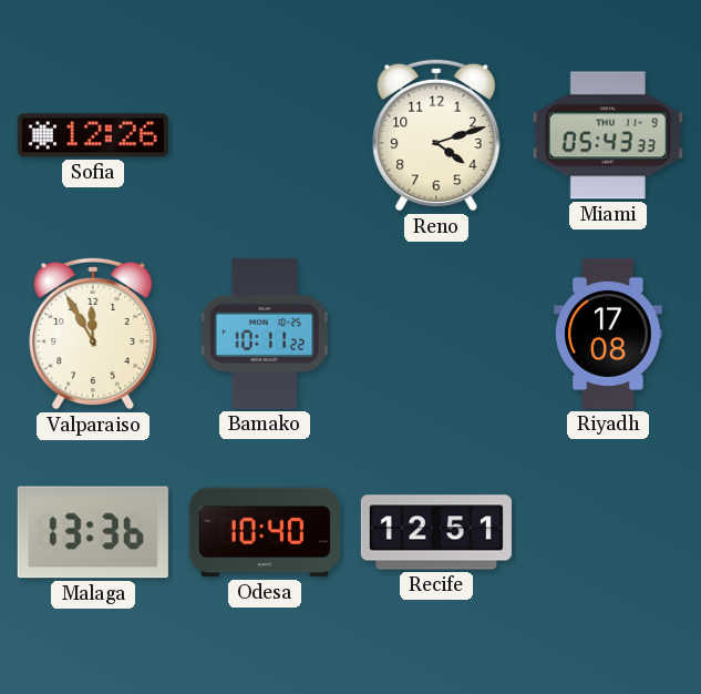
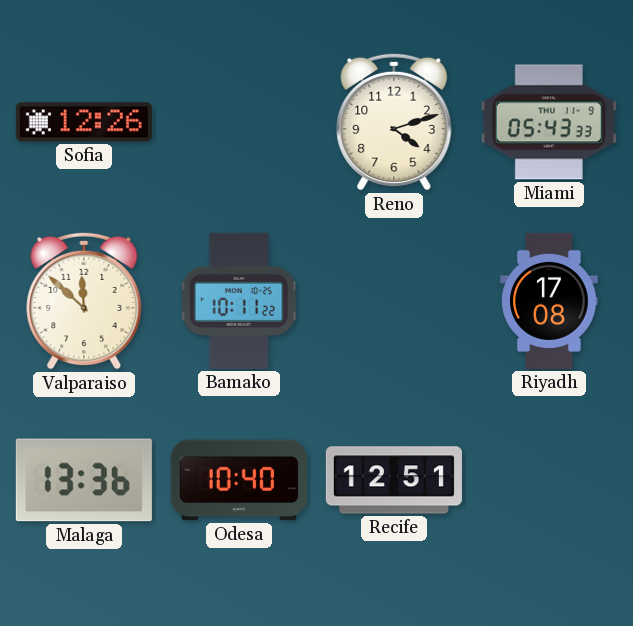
Valparaiso: 11:55 -> 11:52 (84, 301)
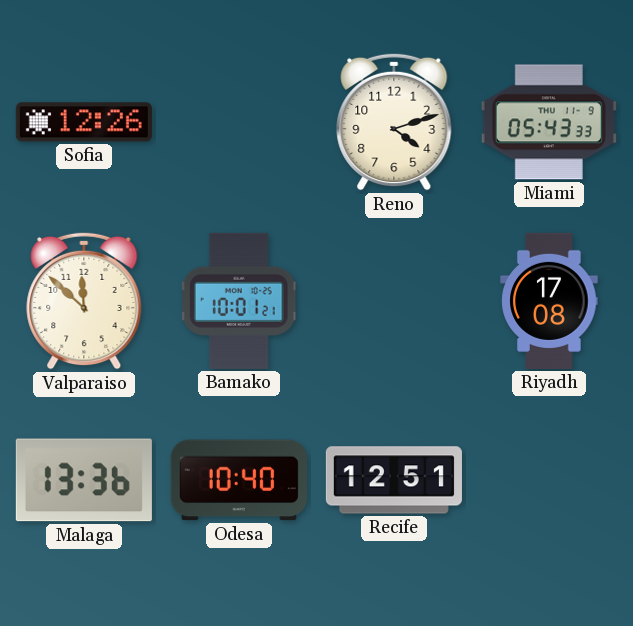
Bamako: 10:11 -> 10:01 (239, 301)
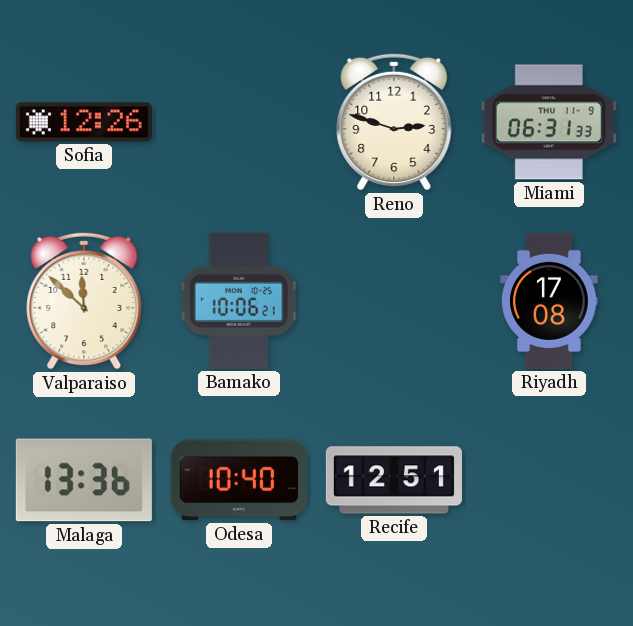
Reno: 4:12 -> 2:48 (394, 122)
Miami: 05:43 -> 06:31 (549, 122)
Bamako: 10:01 -> 10:06 (239, 301)
